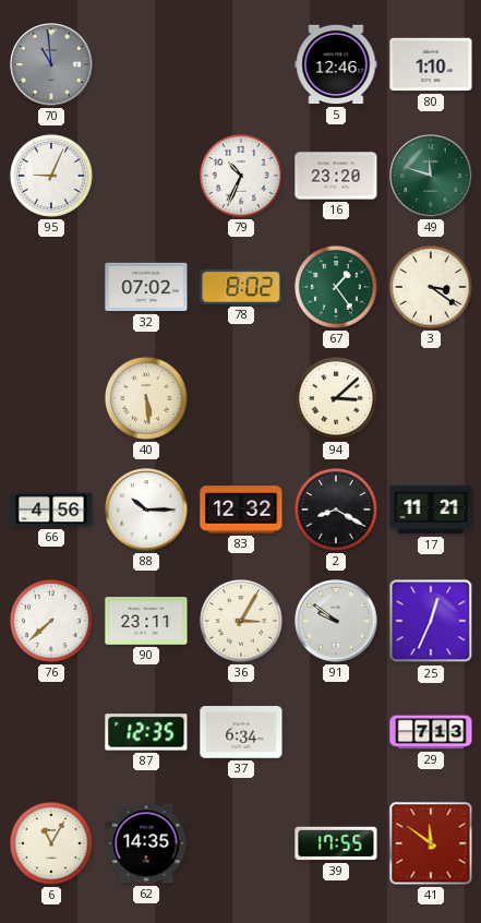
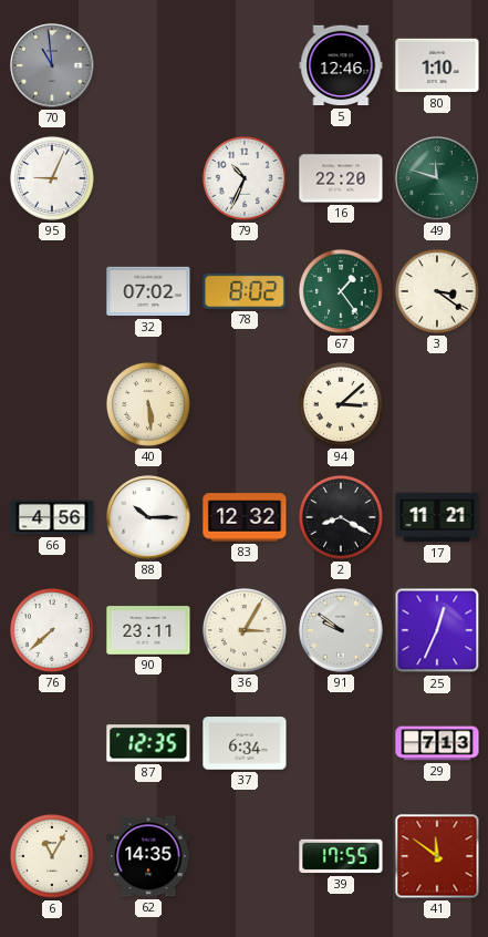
16: 23:20 -> 22:20 (341, 178)
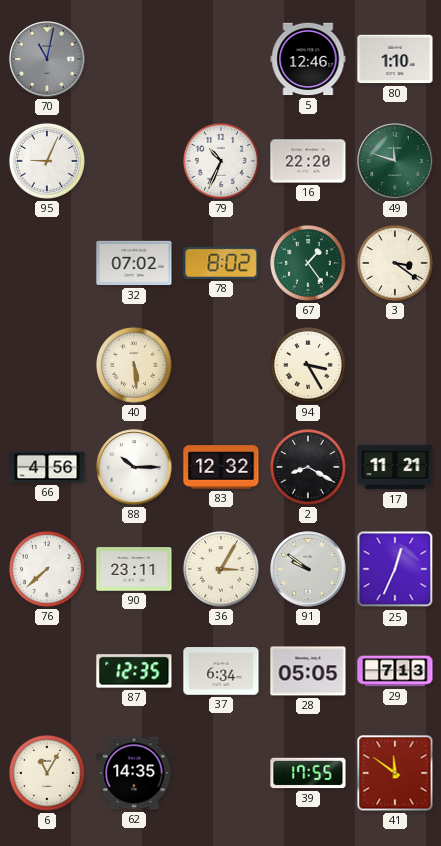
70: 10:59 -> 11:02 (47, 59)
94: 3:08 -> 3:25 (308, 365)
28: none -> 05:05 (308, 671)
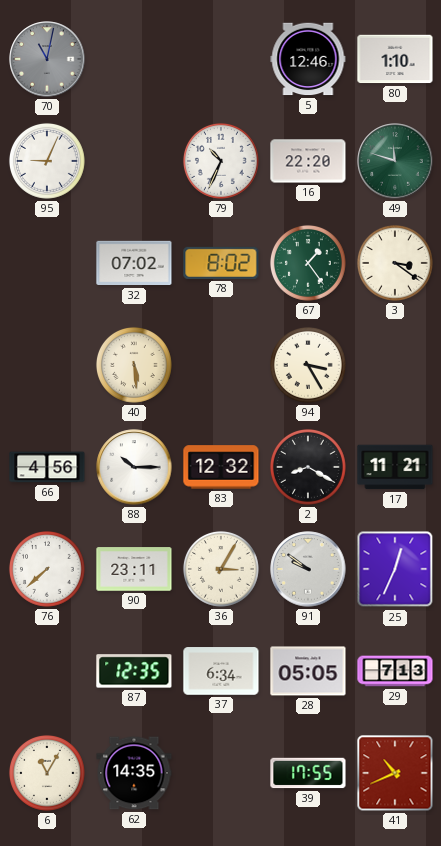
41: 11:51 -> 10:41 (395, 773)
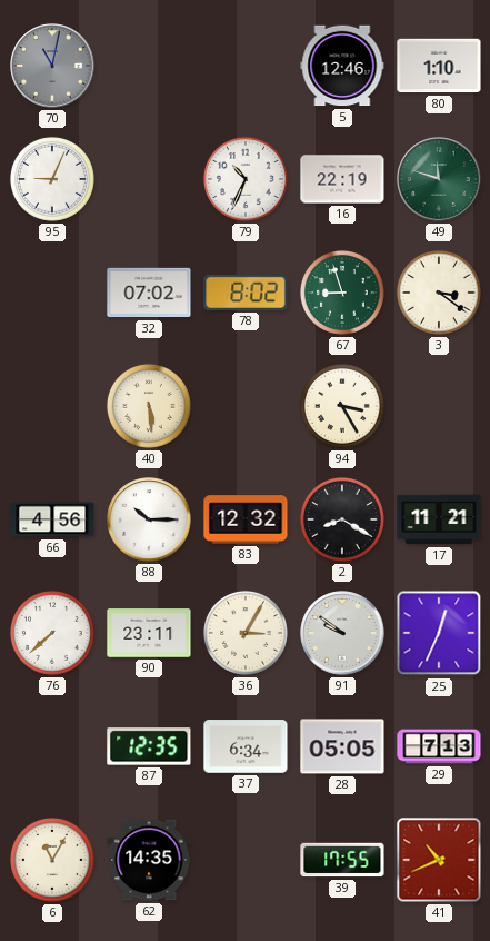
16: 22:20 -> 22:19 (342, 179)
67: 1:24 -> 8:57 (342, 293)
